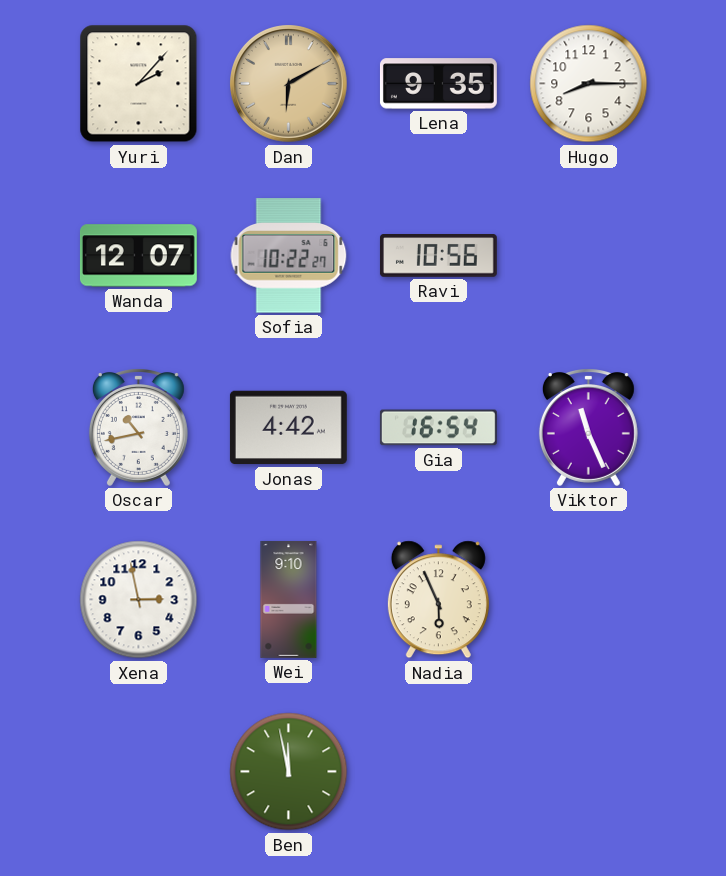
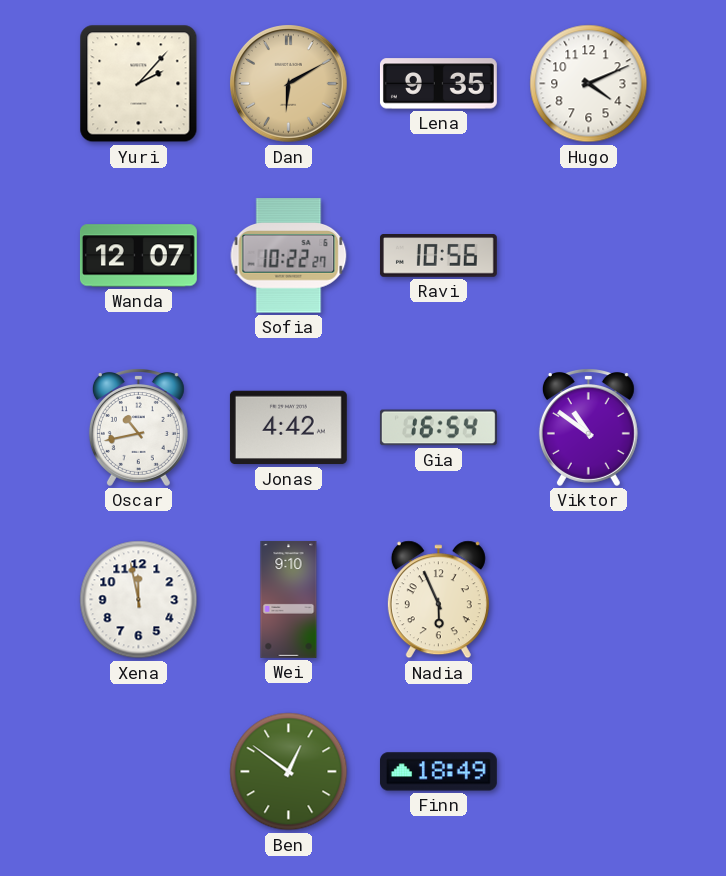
Hugo: 8:15 -> 4:11 (589, 84)
Viktor: 11:26 -> 10:51 (588, 427)
Xena: 2:58 -> 11:58 (139, 600)
Ben: 11:58 -> 12:51 (289, 772)
Finn: none -> 18:49 (438, 772)
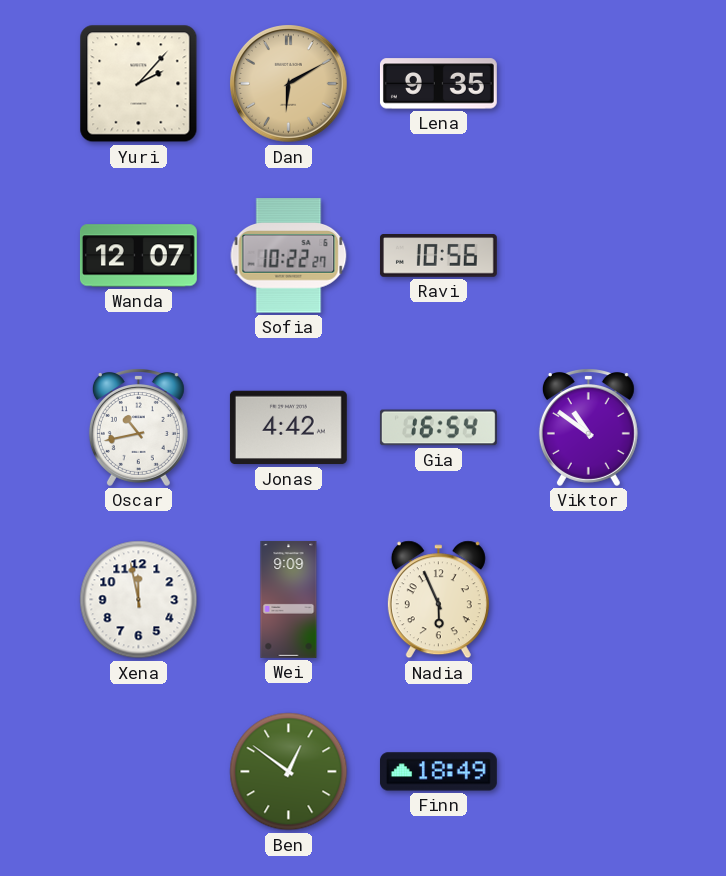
Hugo: 4:11 -> none (589, 84)
Wei: 9:10 -> 9:09 (289, 600)
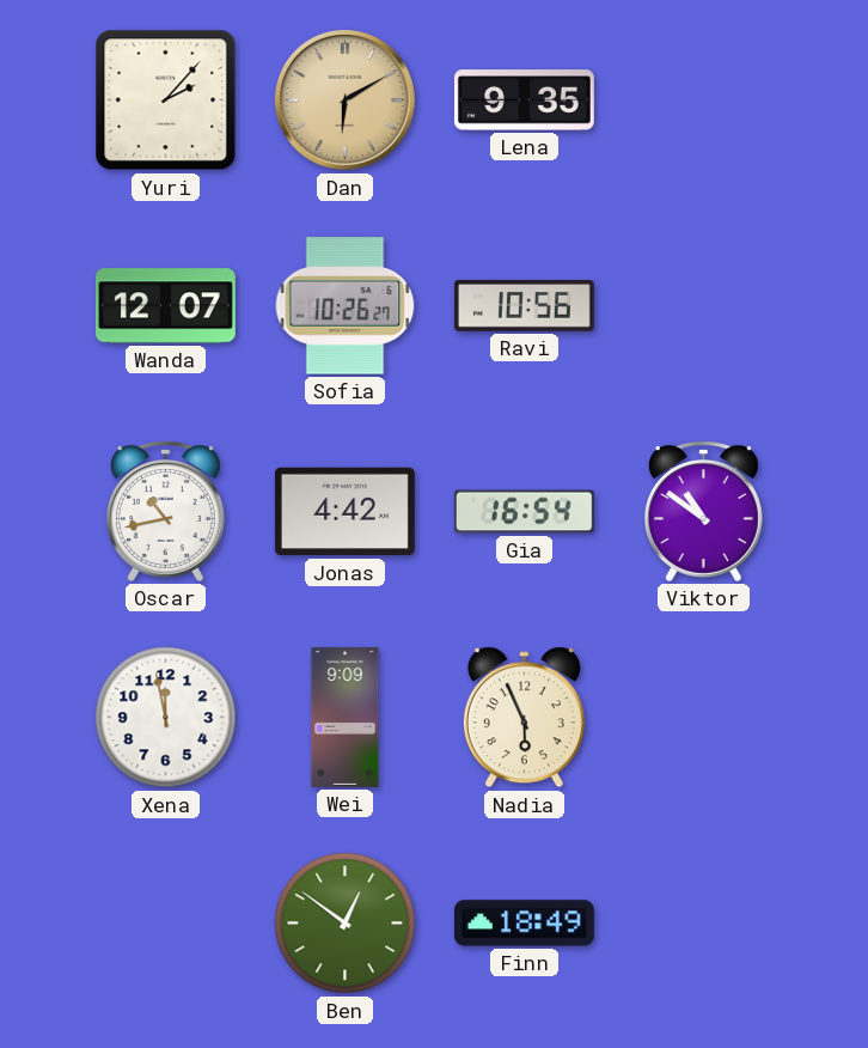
Sofia: 10:22 -> 10:26 (346, 306)
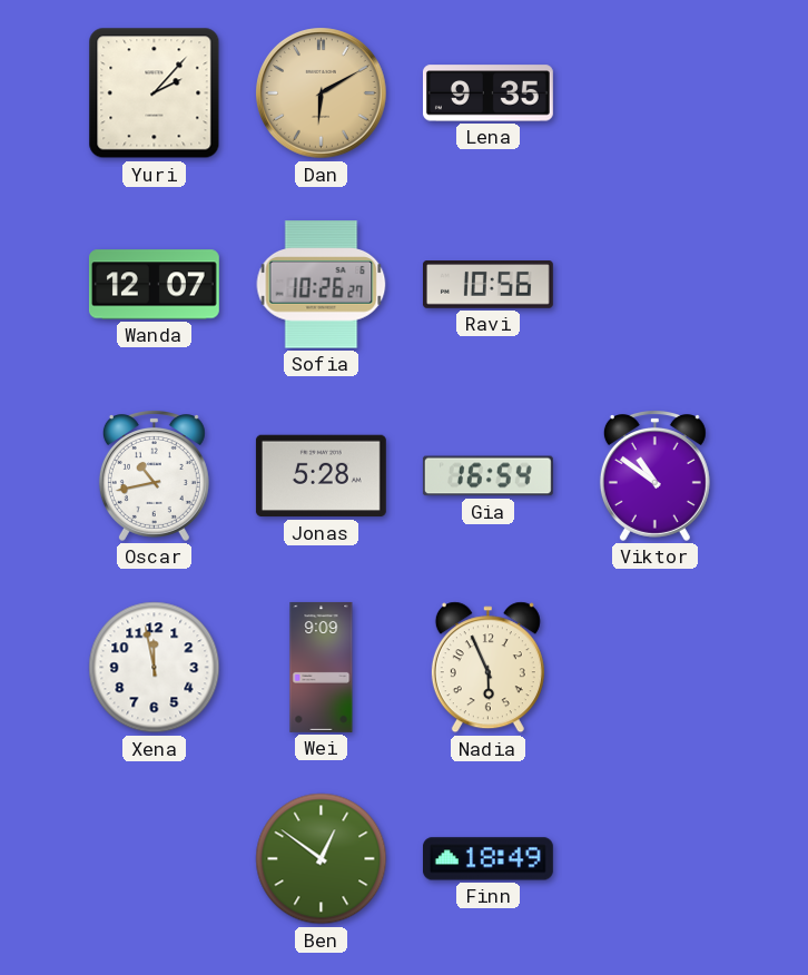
Jonas: 4:42 -> 5:28 (321, 476)
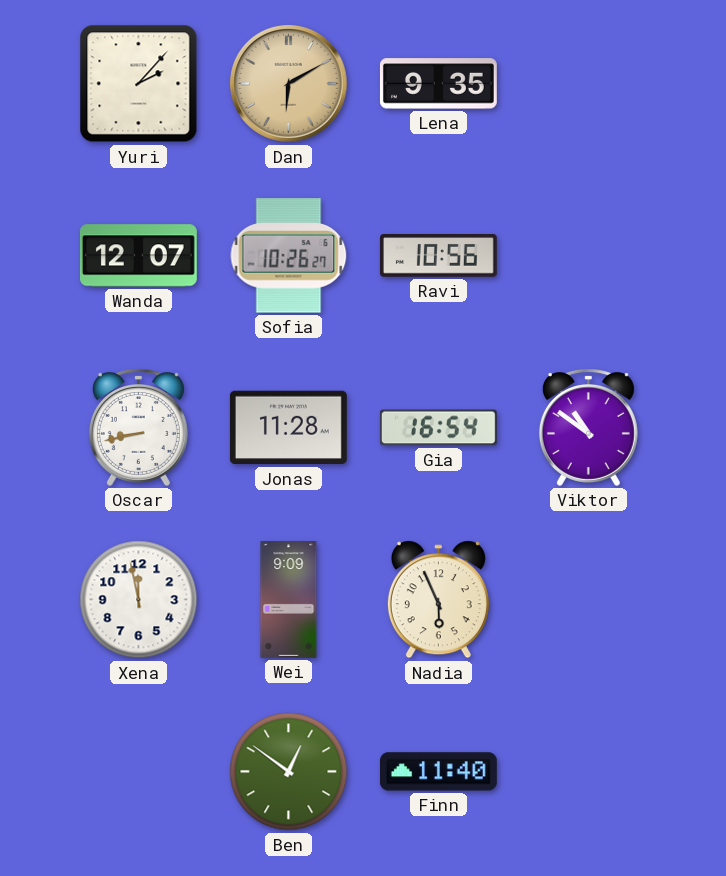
Oscar: 10:43 -> 8:43 (138, 427)
Jonas: 5:28 -> 11:28 (288, 428)
Finn: 18:49 -> 11:40 (438, 772)
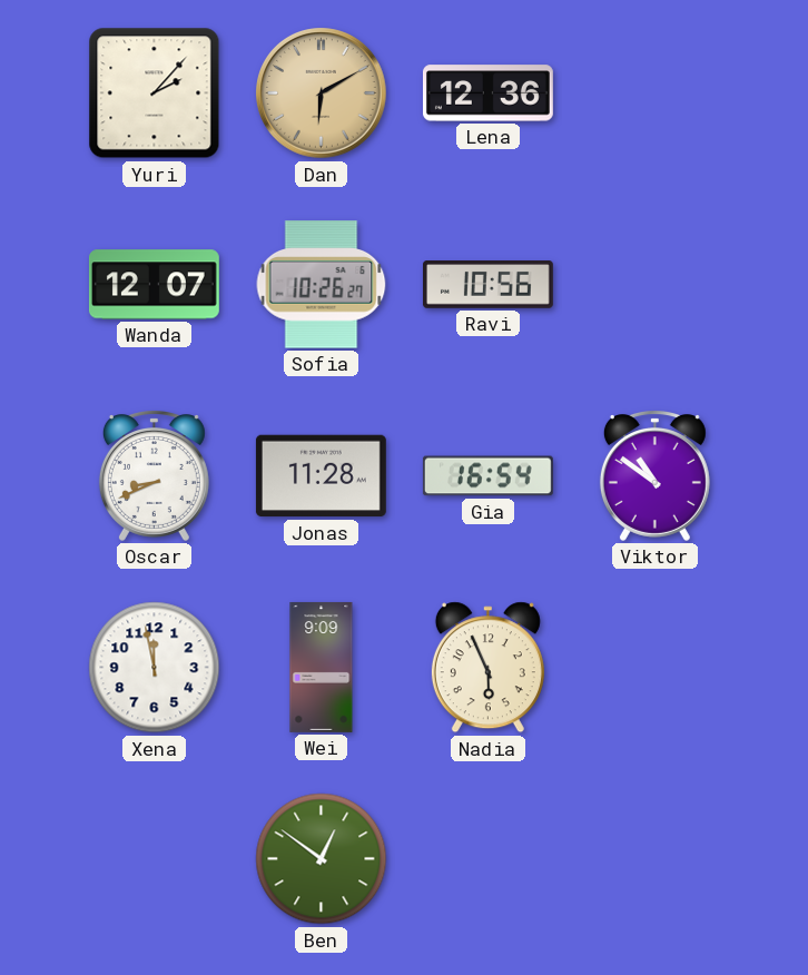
Lena: 9:35 -> 12:36 (487, 93)
Oscar: 8:43 -> 8:41 (154, 475)
Finn: 11:40 -> none (438, 772)
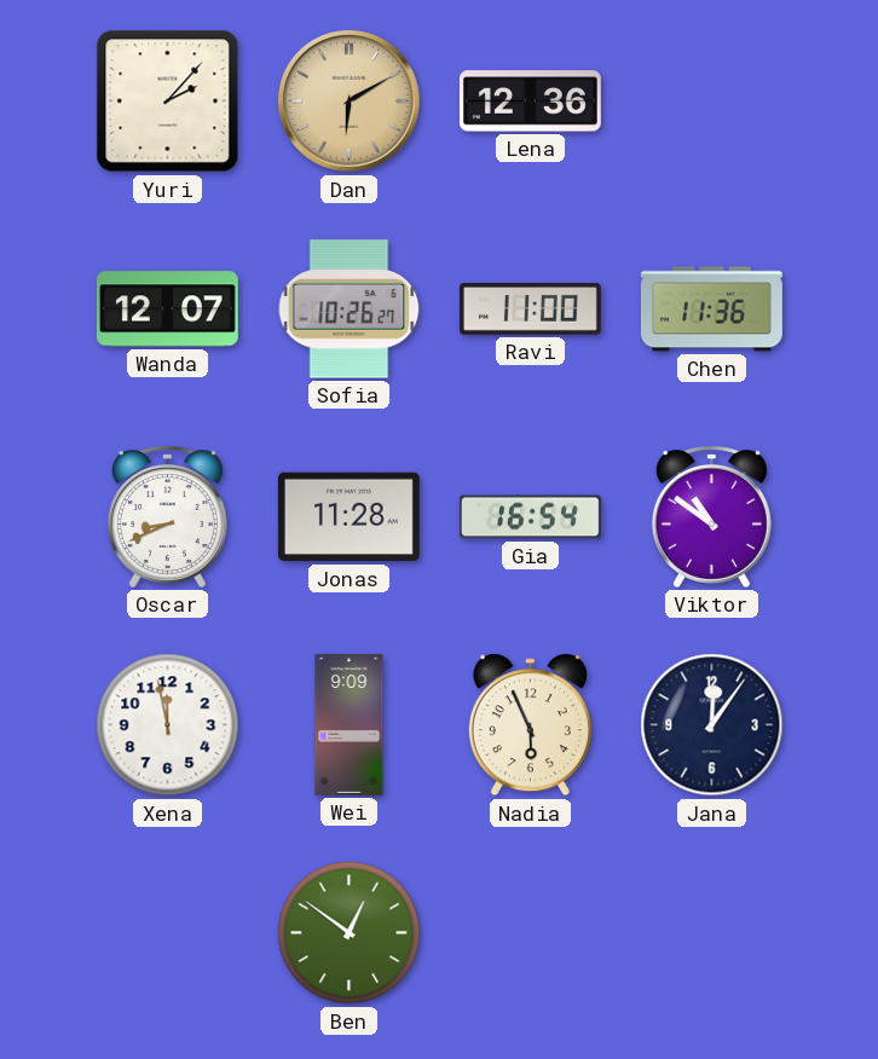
Ravi: 10:56 -> 11:00 (530, 309)
Chen: none -> 11:36 (711, 309)
Jana: none -> 12:06 (712, 725)
